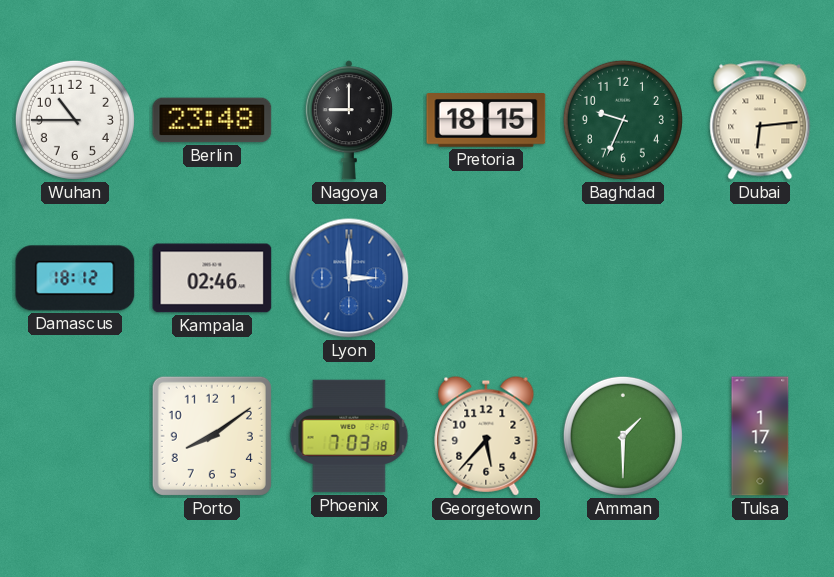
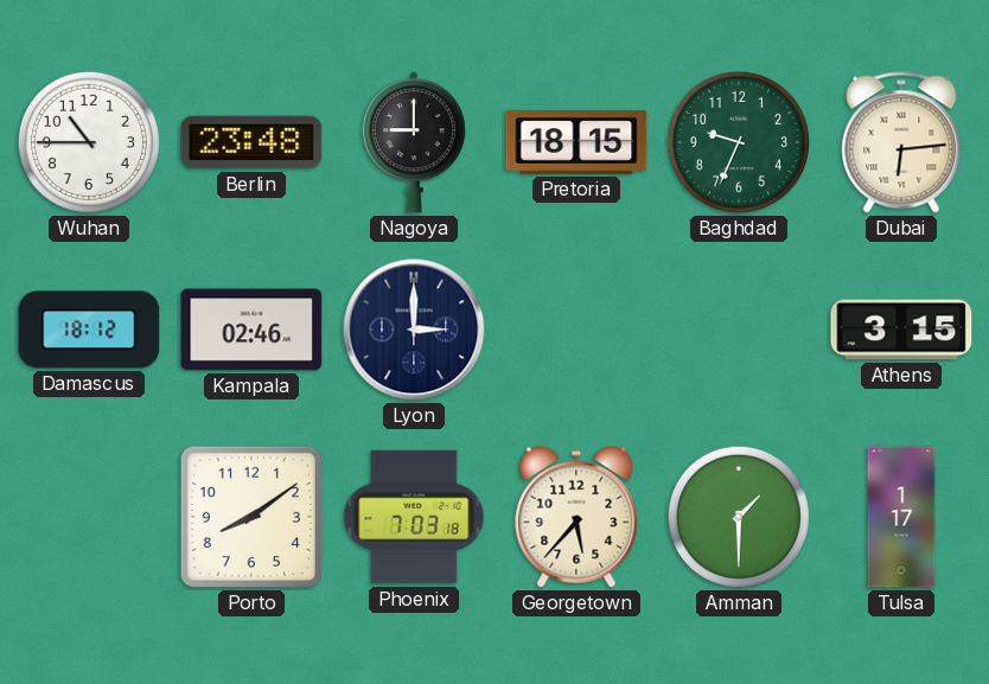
Lyon dial: blue -> navy (414, 330)
Athens: none -> 3:15 (901, 330)
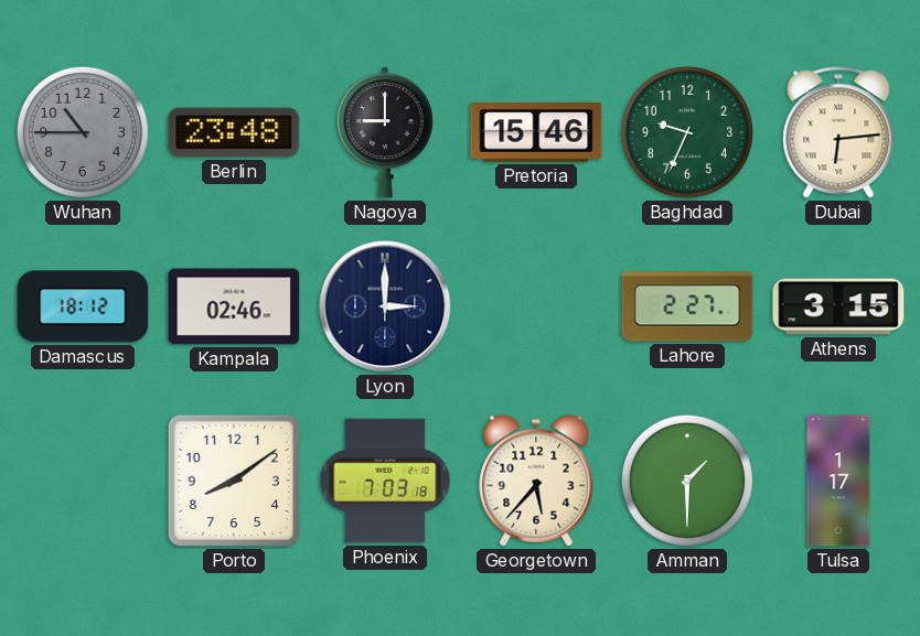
Wuhan dial: white -> grey (83, 132)
Pretoria: 18:15 -> 15:46 (536, 132)
Lahore: none -> 2:27 (687, 306)
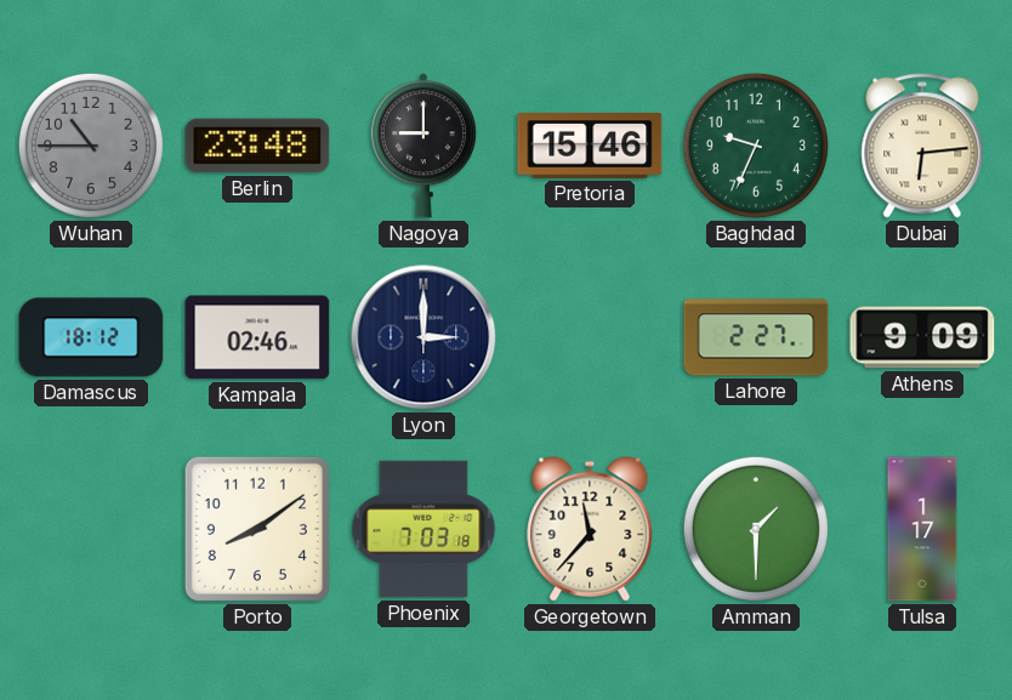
Athens: 3:15 -> 9:09 (922, 337)
Georgetown: 5:37 -> 11:37 (590, 529)
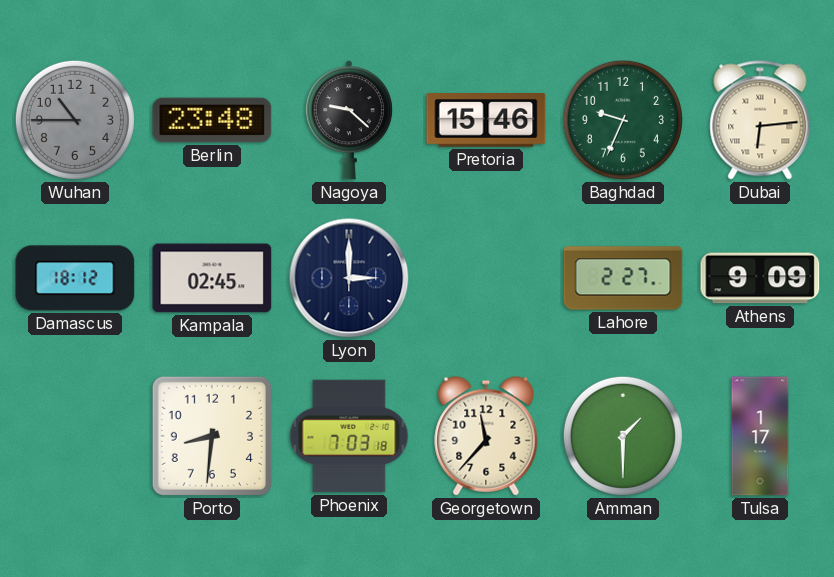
Nagoya: 9:00 -> 9:22 (349, 120)
Kampala: 02:46 -> 02:45 (212, 278)
Porto: 8:09 -> 8:31 (212, 436)
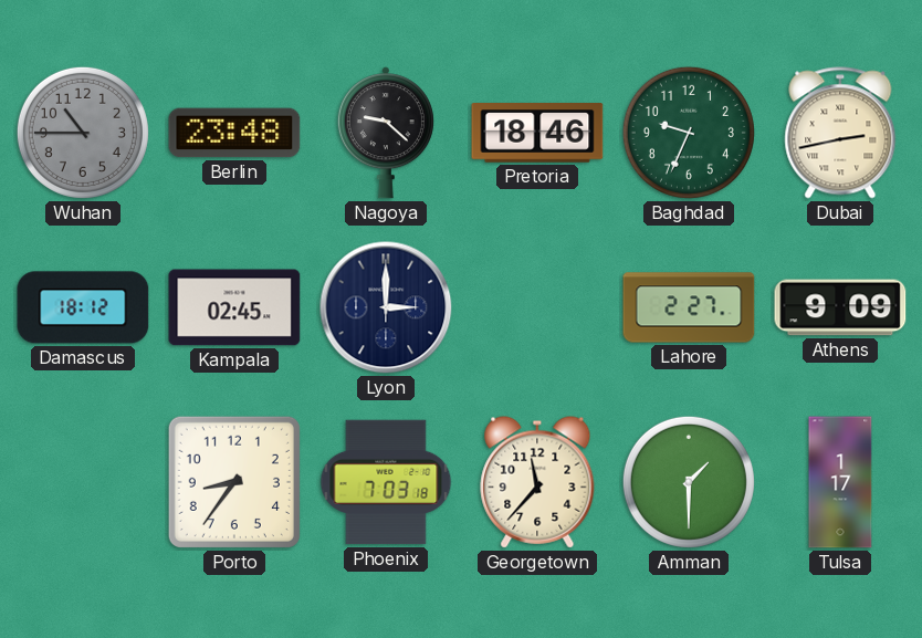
Pretoria: 15:46 -> 18:46 (537, 133)
Dubai: 6:14 -> 2:43 (840, 133)
Porto: 8:31 -> 8:36 (234, 482)
